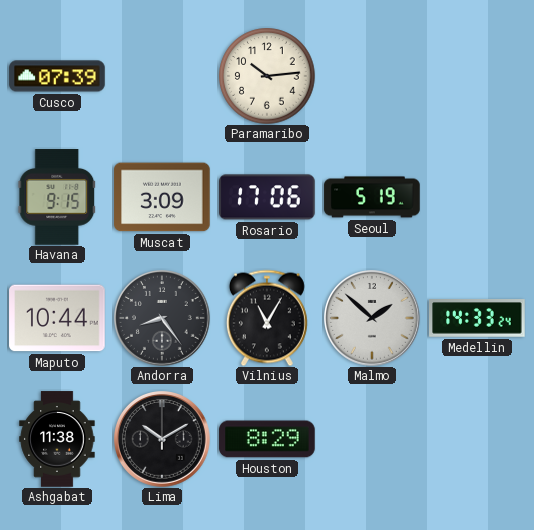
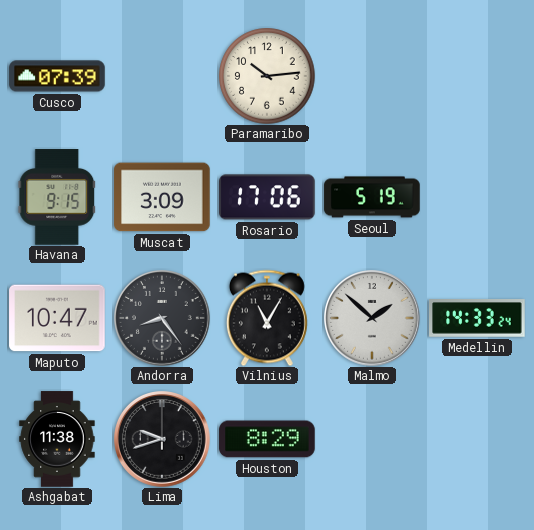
Maputo: 10:44 -> 10:47 (57, 318)
Lima: 10:10 -> 9:42 (163, 440)
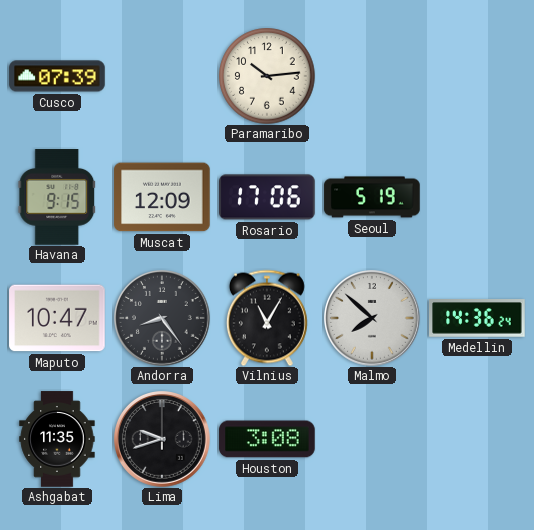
Muscat: 3:09 -> 12:09 (162, 197)
Malmo: 1:52 -> 7:52 (373, 319)
Medellin: 14:33 -> 14:36 (477, 318)
Ashgabat: 11:38 -> 11:35 (57, 439)
Houston: 8:29 -> 3:08 (267, 439)
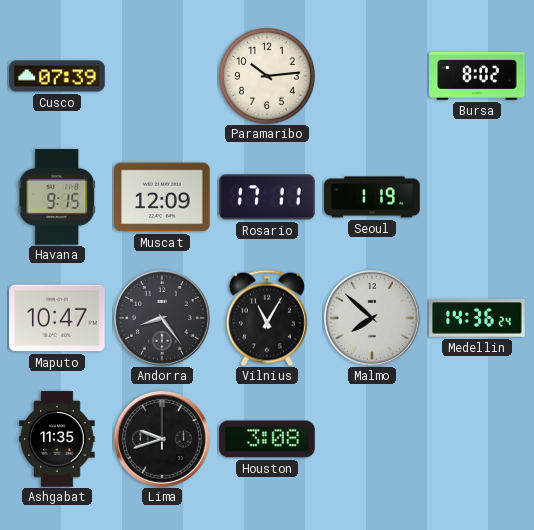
Bursa: none -> 8:02 (477, 77)
Rosario: 17:06 -> 17:11 (267, 197)
Seoul: 5:19 -> 1:19 (372, 197)
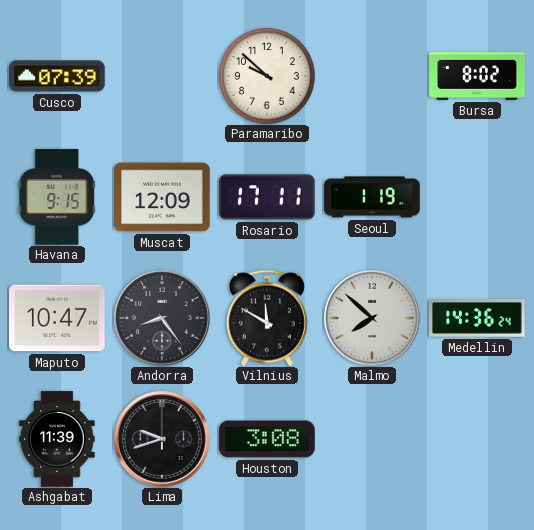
Paramaribo: 10:14 -> 9:52 (267, 76)
Vilnius: 11:05 -> 11:50 (267, 318)
Ashgabat: 11:35 -> 11:39 (57, 439)
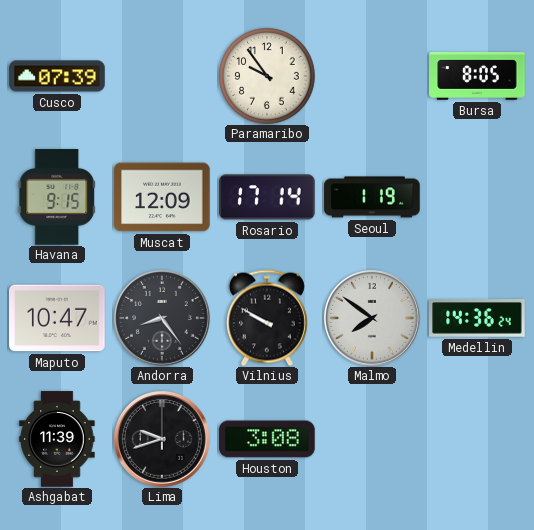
Paramaribo: 9:52 -> 9:54 (267, 76)
Bursa: 8:02 -> 8:05 (477, 77)
Rosario: 17:11 -> 17:14 (267, 197)
Vilnius: 11:50 -> 9:50 (267, 318)
Malmo: 7:52 -> 7:51 (373, 319)
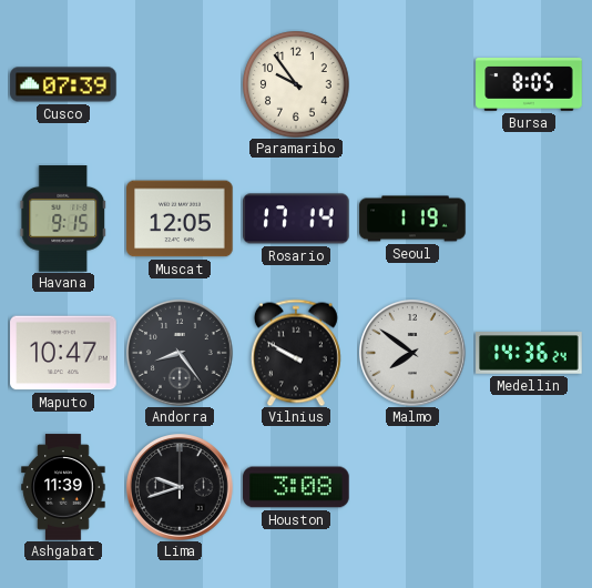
Muscat: 12:09 -> 12:05 (180, 219)
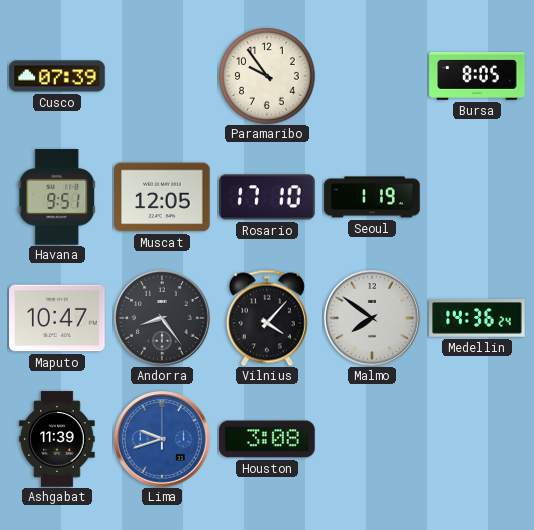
Havana: 9:15 -> 9:51 (57, 197)
Rosario: 17:14 -> 17:10 (267, 197)
Vilnius: 9:50 -> 4:07 (267, 318)
Lima dial: black -> blue (163, 440)
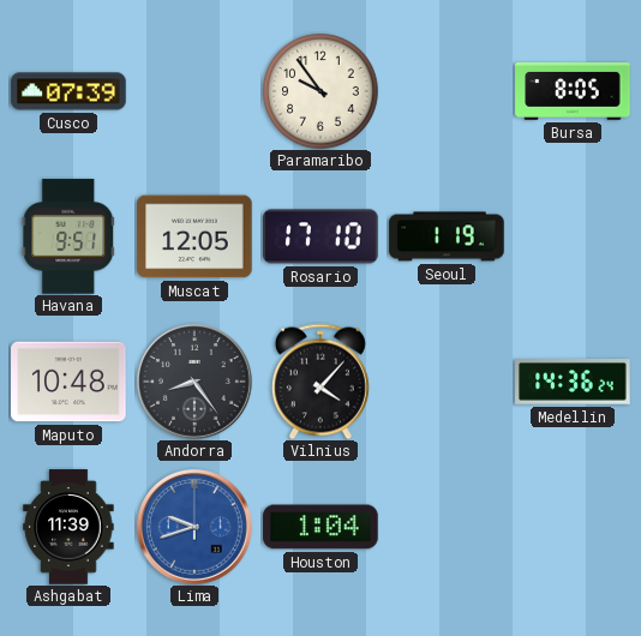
Maputo: 10:47 -> 10:48 (68, 382)
Malmo: 7:51 -> none (373, 319)
Houston: 3:08 -> 1:04 (320, 527)
